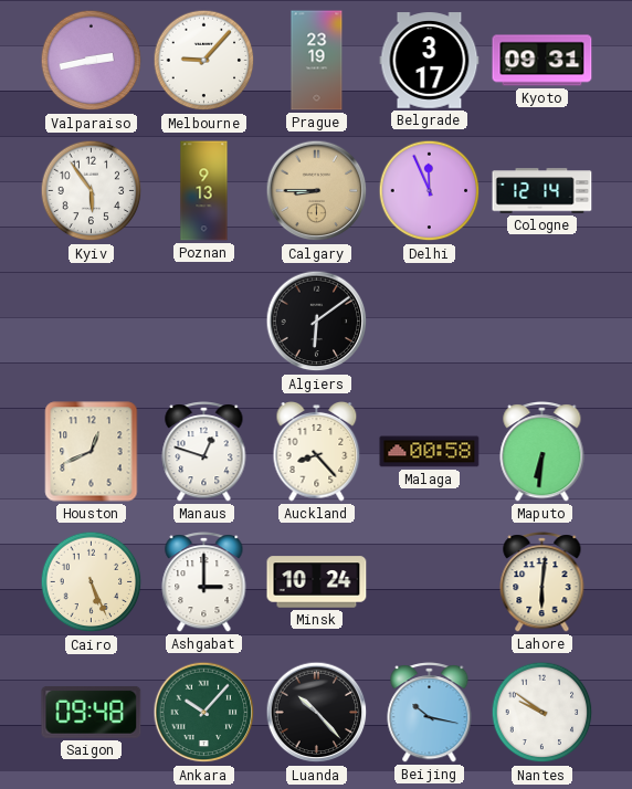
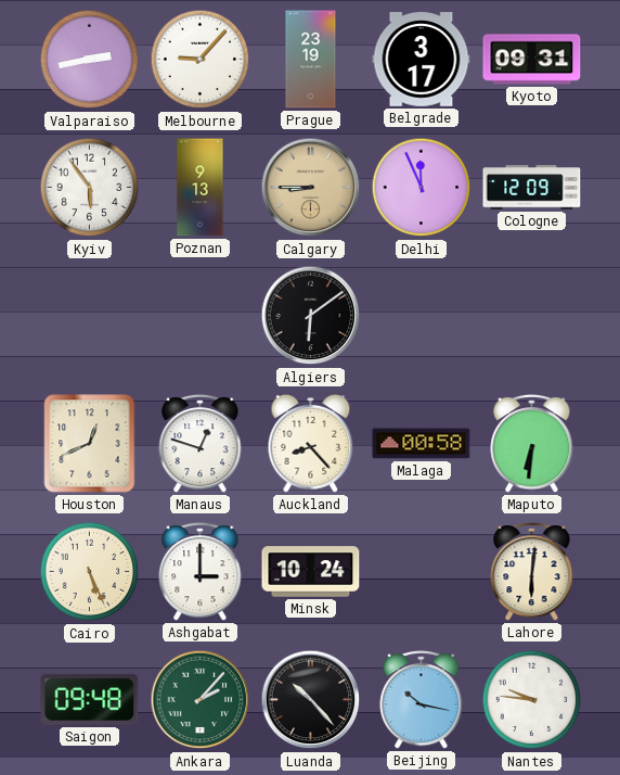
Cologne: 12:14 -> 12:09 (532, 188)
Ankara: 10:07 -> 2:07 (201, 700)
Nantes: 9:51 -> 9:46 (532, 700)
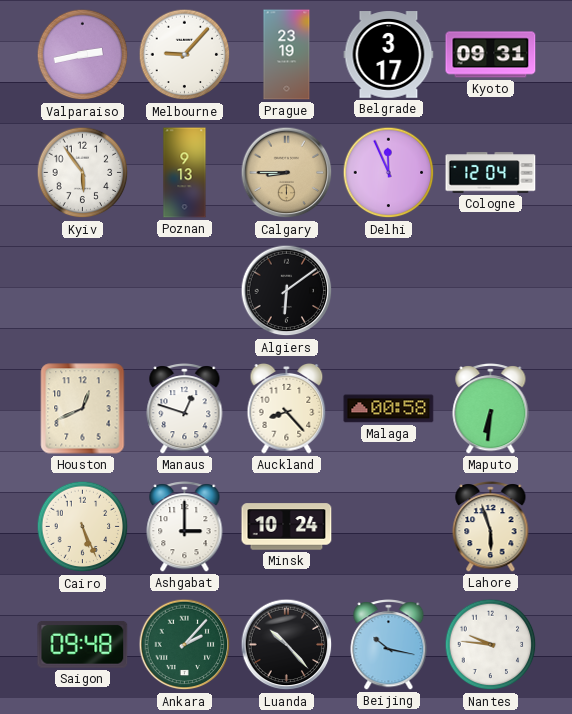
Cologne: 12:09 -> 12:04 (491, 173)
Lahore: 6:01 -> 5:57 (491, 527)
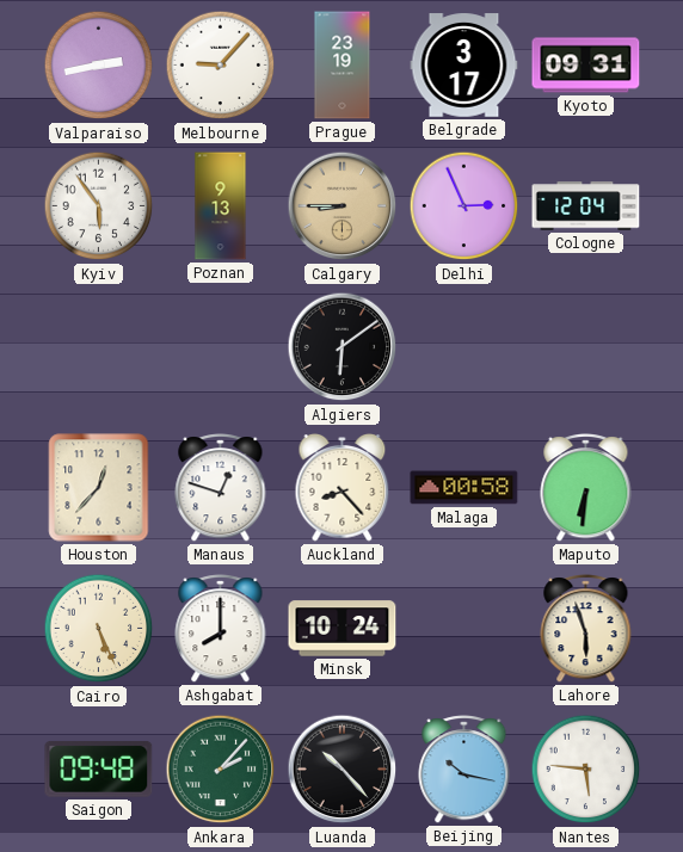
Delhi: 11:56 -> 2:56 (464, 206)
Houston: 12:41 -> 12:37 (99, 488)
Ashgabat: 3:00 -> 8:00 (221, 629)
Nantes: 9:46 -> 5:46 (586, 770)
